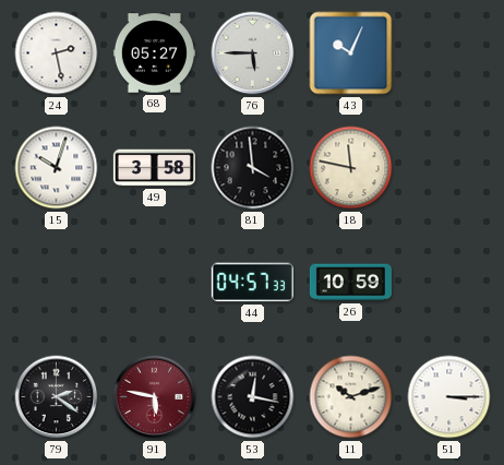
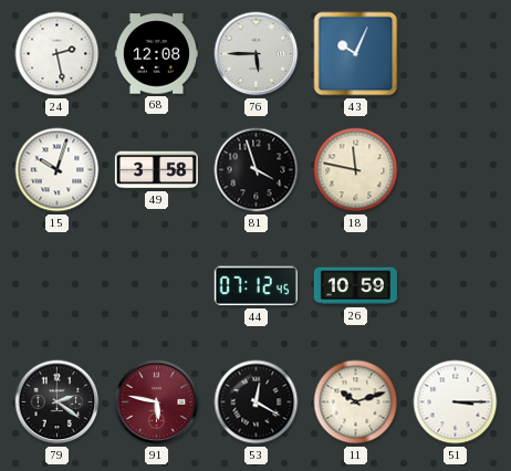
68: 05:27 -> 12:08 (156, 54)
81: 3:59 -> 3:57 (257, 170)
44: 04:57 -> 07:12 (255, 286)
53: 12:17 -> 12:20 (257, 402)
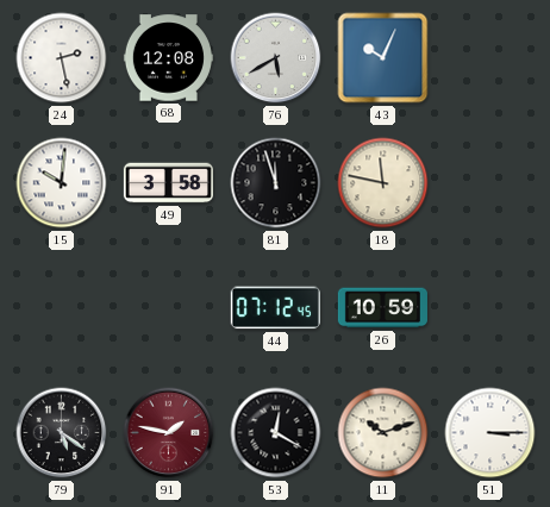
76: 5:45 -> 5:40 (276, 58)
15: 10:03 -> 10:01 (62, 183)
81: 3:57 -> 11:57 (276, 183)
79: 2:21 -> 5:21 (62, 433)
91: 5:47 -> 1:47 (169, 433)
